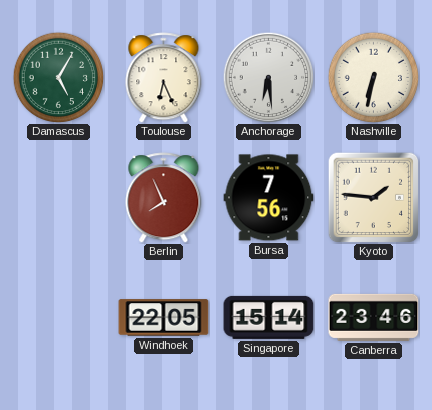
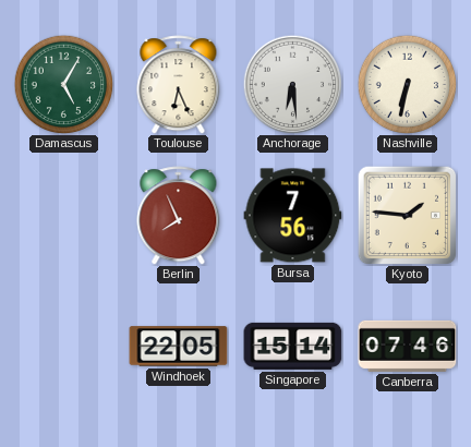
Canberra: 23:46 -> 07:46 (408, 346)
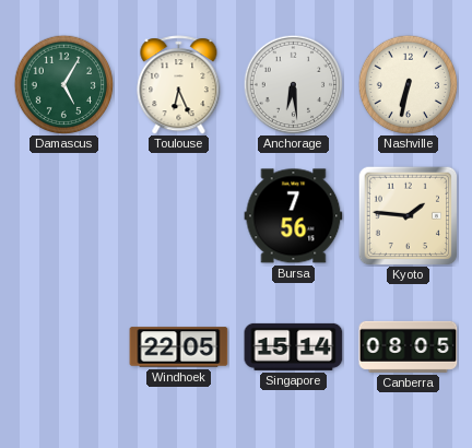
Berlin: 7:56 -> none (179, 216)
Canberra: 07:46 -> 08:05 (409, 346)
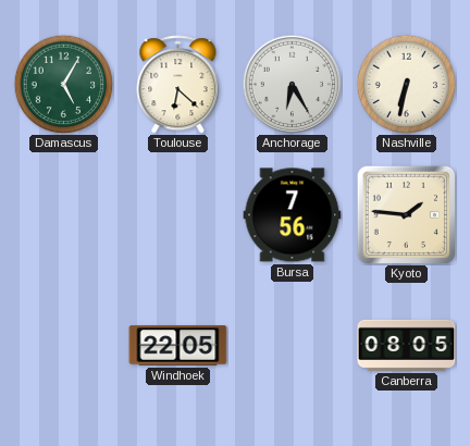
Toulouse: 6:26 -> 6:22 (178, 85)
Anchorage: 6:29 -> 6:25 (292, 84)
Singapore: 15:14 -> none (294, 346)
